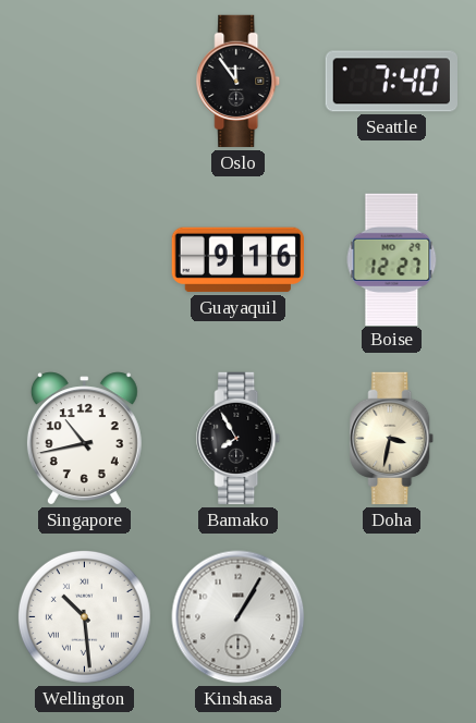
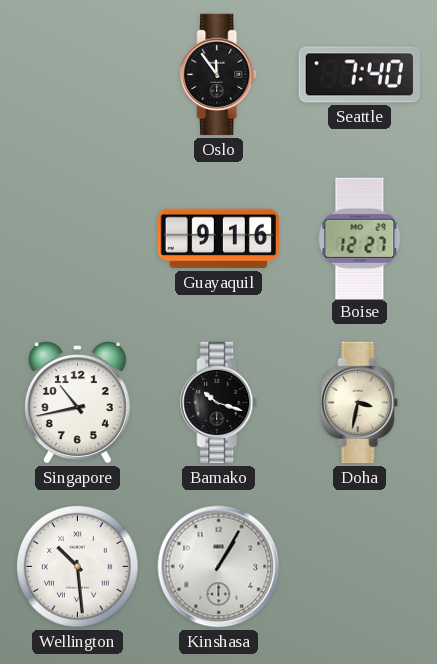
Bamako: 7:55 -> 10:18 (219, 403)
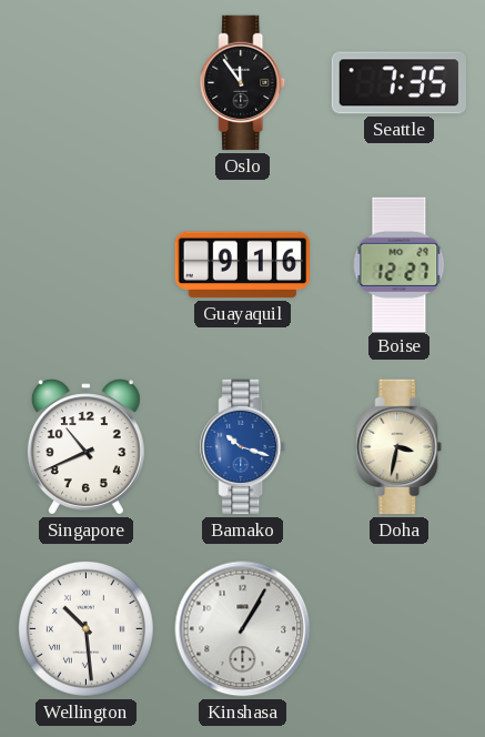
Seattle: 7:40 -> 7:35 (398, 83)
Singapore: 10:43 -> 10:41 (85, 447)
Bamako dial: black -> blue (243, 447)
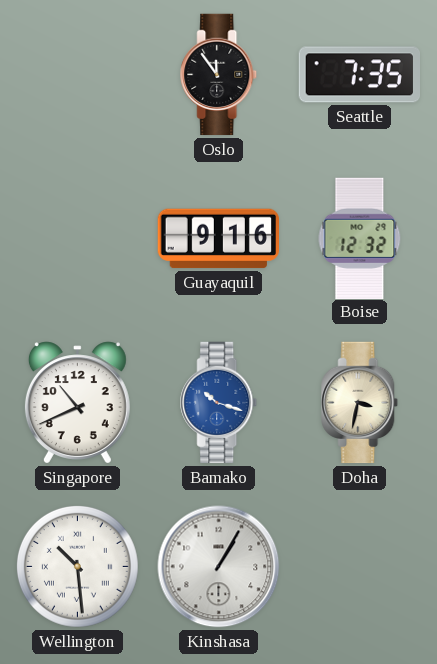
Boise: 12:27 -> 12:32 (360, 238)
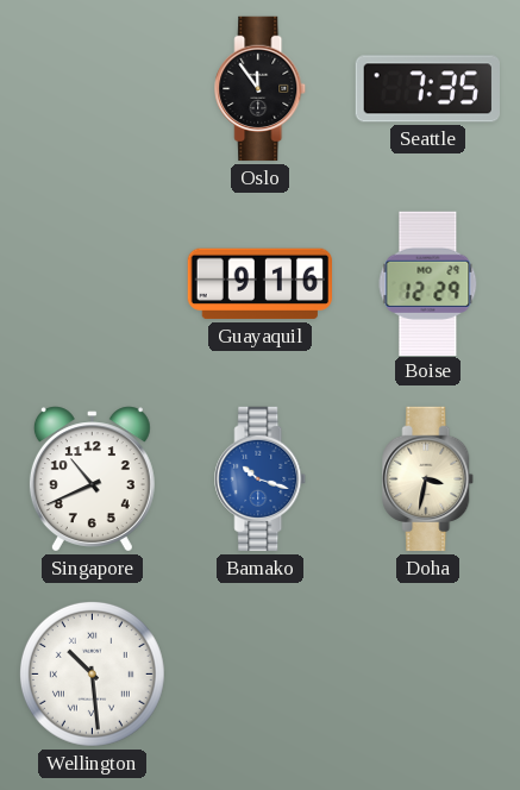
Boise: 12:32 -> 12:29 (428, 283)
Kinshasa: 1:05 -> none (219, 567)
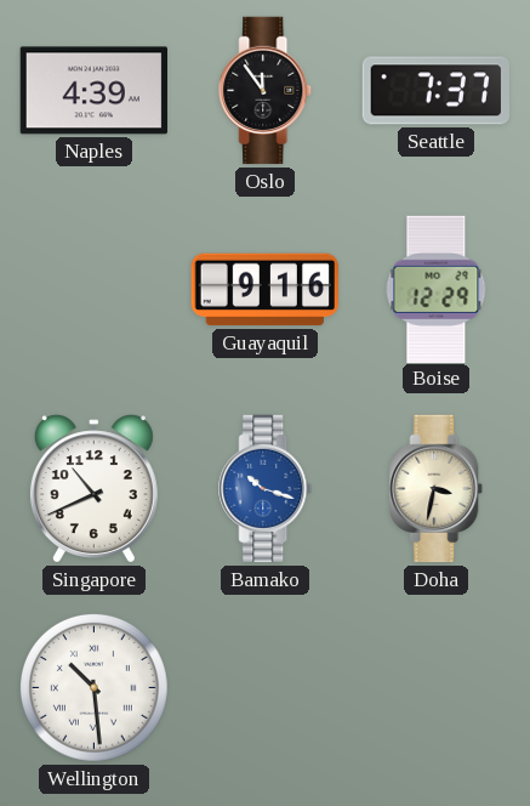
Naples: none -> 4:39 (93, 91)
Seattle: 7:35 -> 7:37 (435, 91)
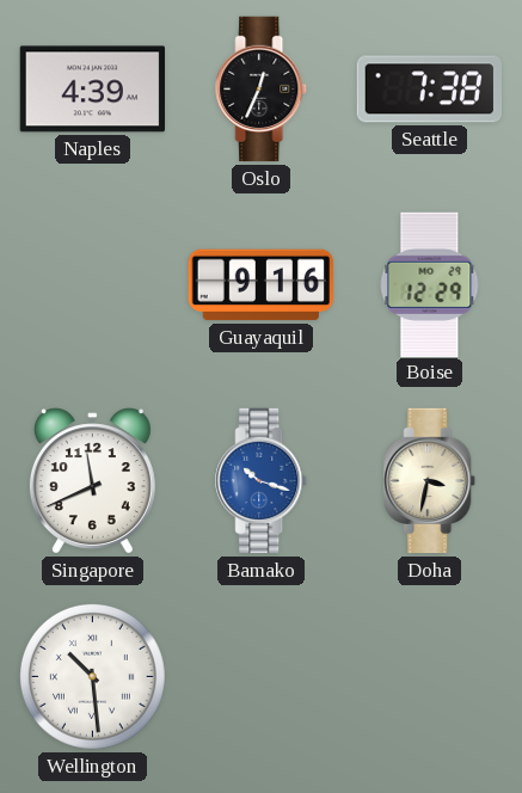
Oslo: 11:54 -> 12:34 (262, 90)
Seattle: 7:37 -> 7:38 (429, 90)
Singapore: 10:41 -> 11:41 (92, 481)
